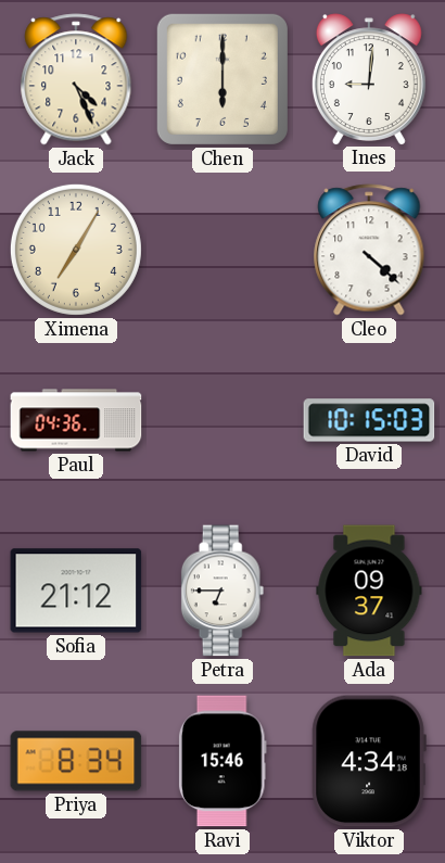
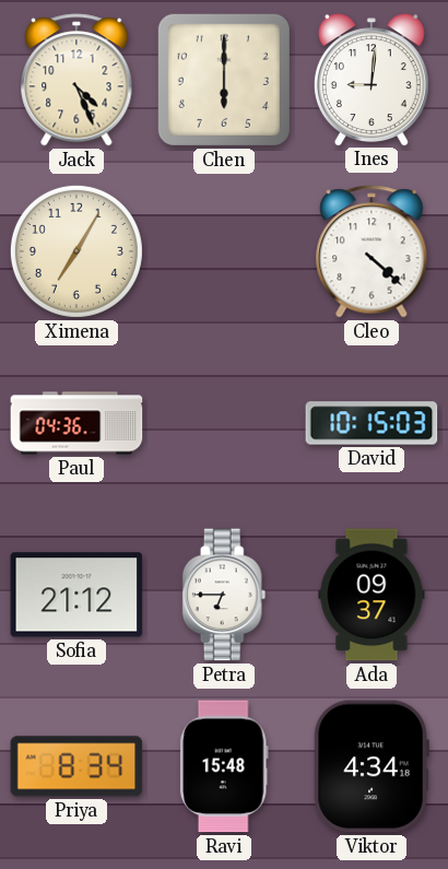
Ravi: 15:46 -> 15:48 (224, 766)
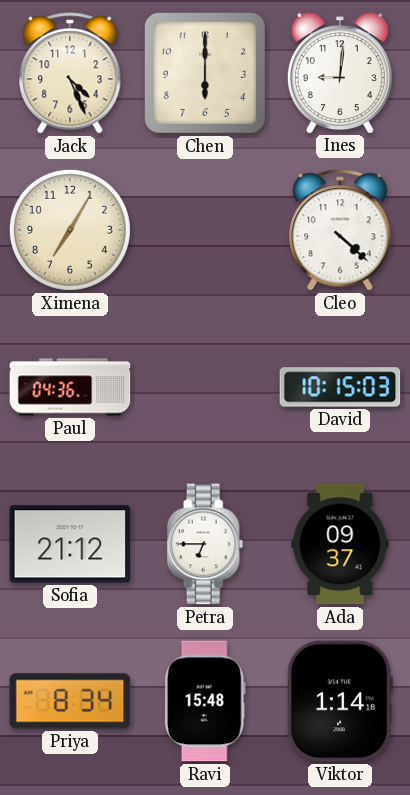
Viktor: 4:34 -> 1:14 (340, 701)
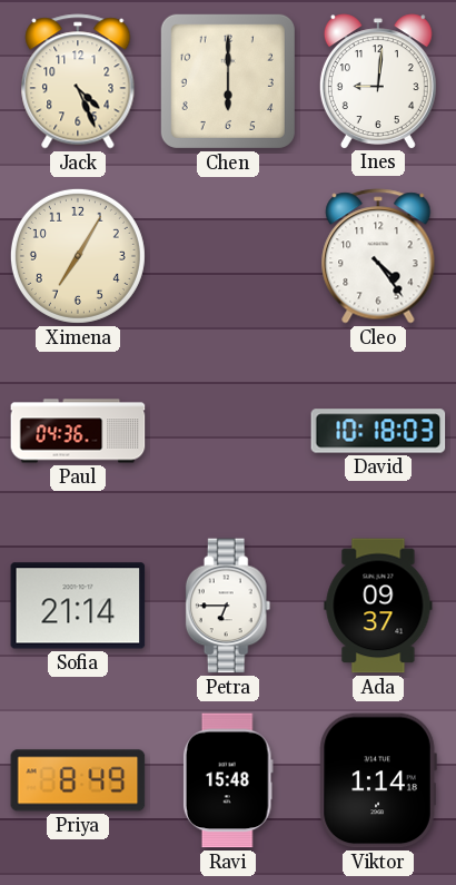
Cleo: 4:22 -> 4:24 (378, 256)
David: 10:15 -> 10:18 (378, 431)
Sofia: 21:12 -> 21:14 (78, 606)
Priya: 8:34 -> 8:49 (78, 780)
